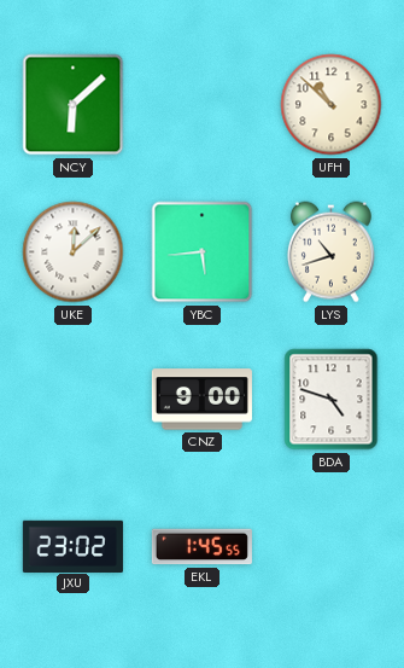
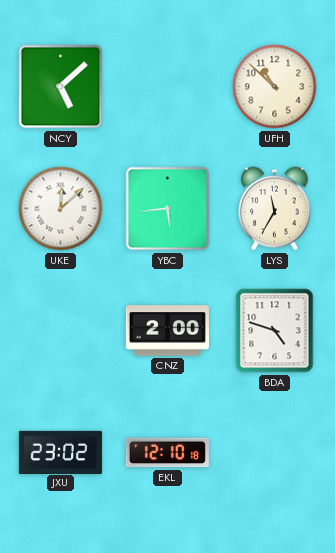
NCY: 6:08 -> 5:08 (61, 87)
LYS: 10:42 -> 11:35 (274, 209)
CNZ: 9:00 -> 2:00 (167, 331)
EKL: 1:45 -> 12:10 (167, 453)
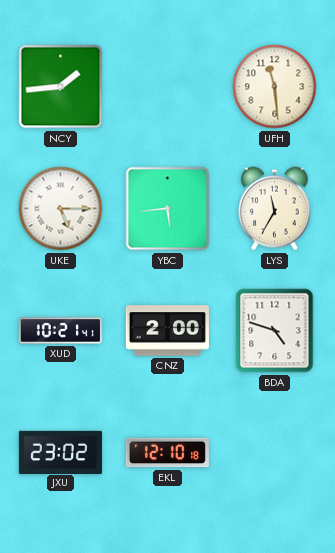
NCY: 5:08 -> 1:44 (61, 87)
UFH: 10:52 -> 11:29 (275, 87)
UKE: 12:08 -> 5:15 (61, 209)
XUD: none -> 10:21 (60, 331)
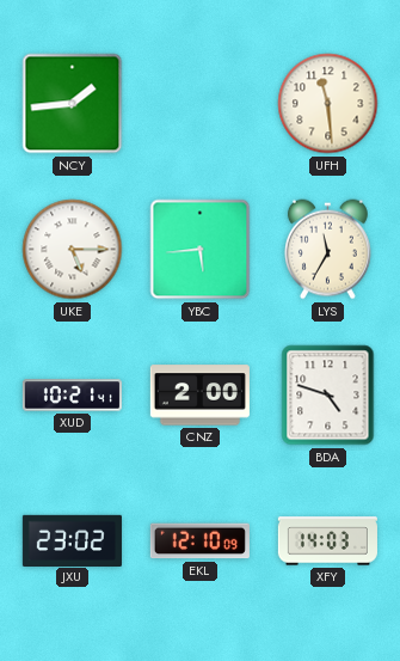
EKL: 12:10:18 -> 12:10:09 (199, 541)
XFY: none -> 14:03 (327, 541)
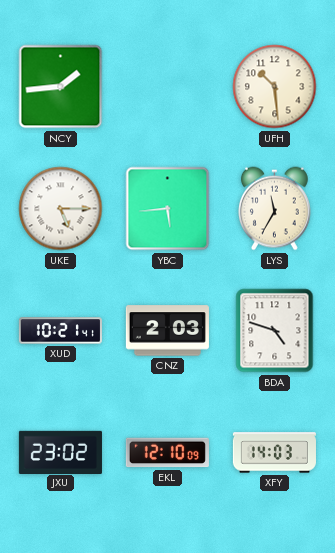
UFH: 11:29 -> 10:29 (275, 87)
CNZ: 2:00 -> 2:03 (167, 331)
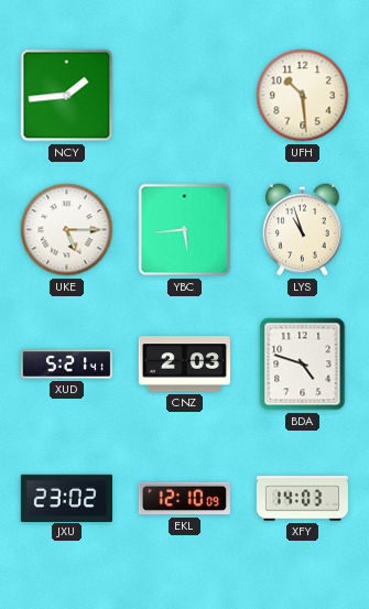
LYS: 11:35 -> 10:57 (302, 230)
XUD: 10:21 -> 5:21 (66, 365)
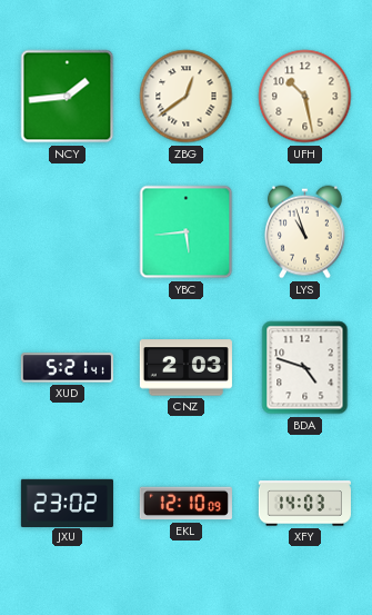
ZBG: none -> 12:39 (187, 97)
UFH: 10:29 -> 10:28 (305, 97)
UKE: 5:15 -> none (67, 230)
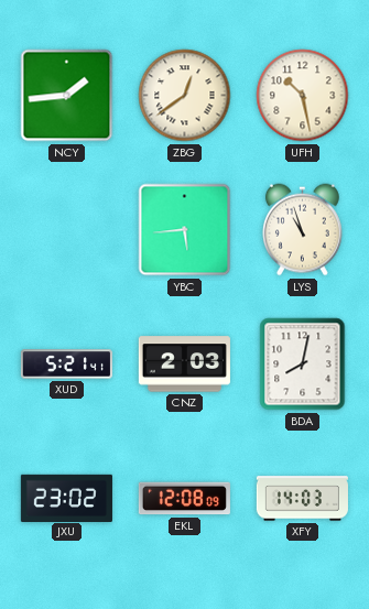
BDA: 4:48 -> 8:02 (303, 365)
EKL: 12:10 -> 12:08 (184, 499)
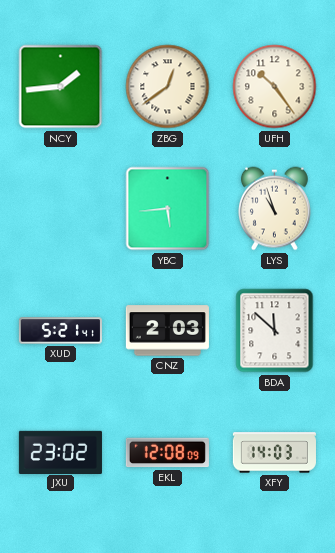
UFH: 10:28 -> 10:24 (275, 87)
BDA: 8:02 -> 11:52 (275, 331)
